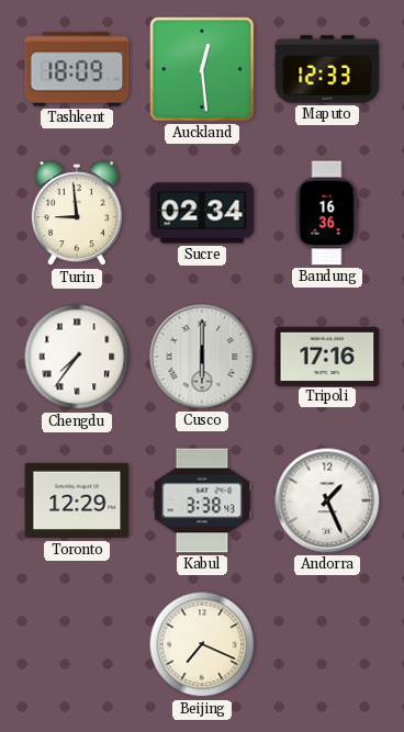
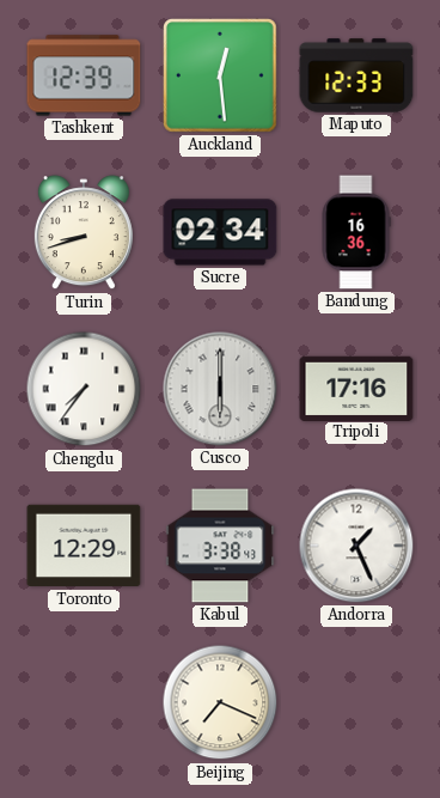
Tashkent: 18:09 -> 12:39 (84, 75)
Turin: 8:59 -> 8:42 (84, 233)
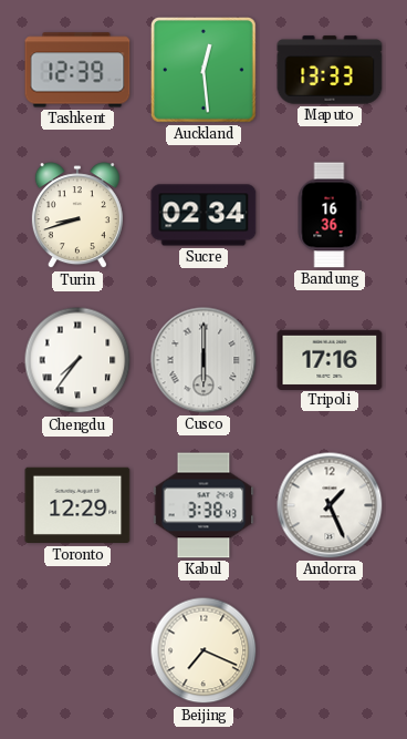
Maputo: 12:33 -> 13:33 (330, 70)
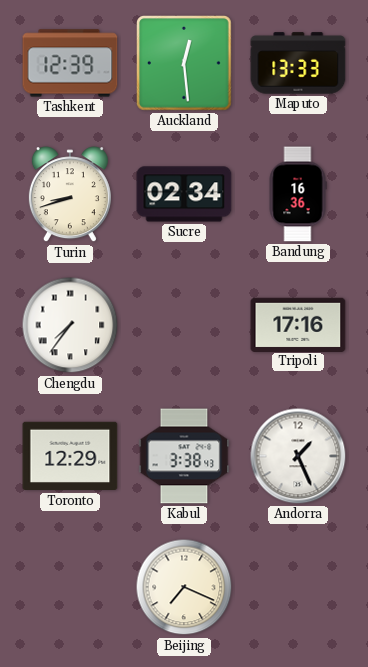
Cusco: 6:00 -> none (203, 360)
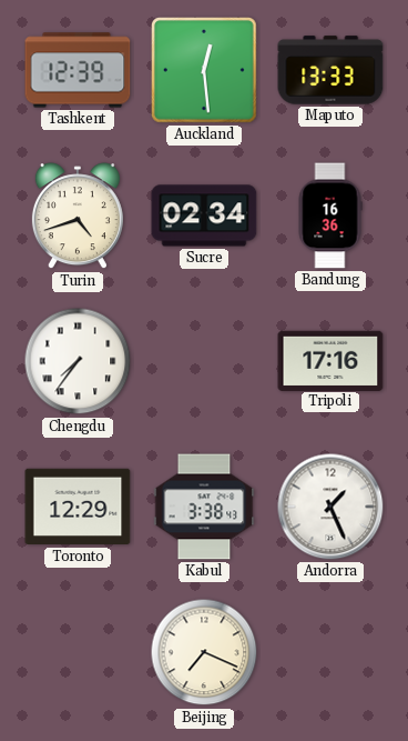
Turin: 8:42 -> 4:42 (78, 217)
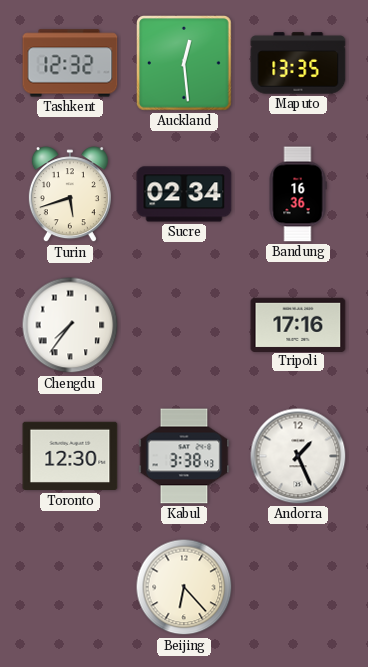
Tashkent: 12:39 -> 12:32 (70, 63)
Maputo: 13:33 -> 13:35 (298, 63)
Turin: 4:42 -> 5:42 (70, 195)
Toronto: 12:29 -> 12:30 (70, 456)
Beijing: 7:19 -> 6:23 (184, 587)
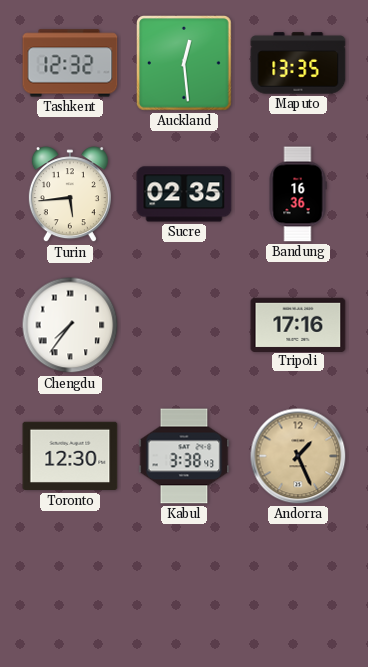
Turin: 5:42 -> 5:44 (70, 195)
Sucre: 02:34 -> 02:35 (184, 194)
Andorra dial: white -> champagne (298, 456)
Beijing: 6:23 -> none (184, 587)
